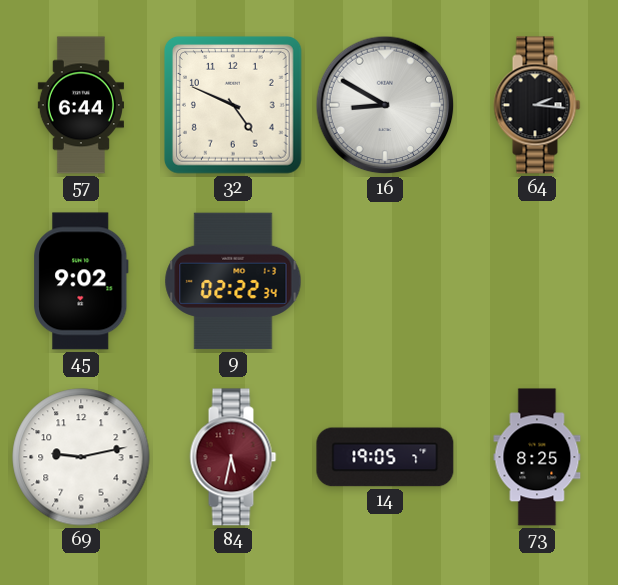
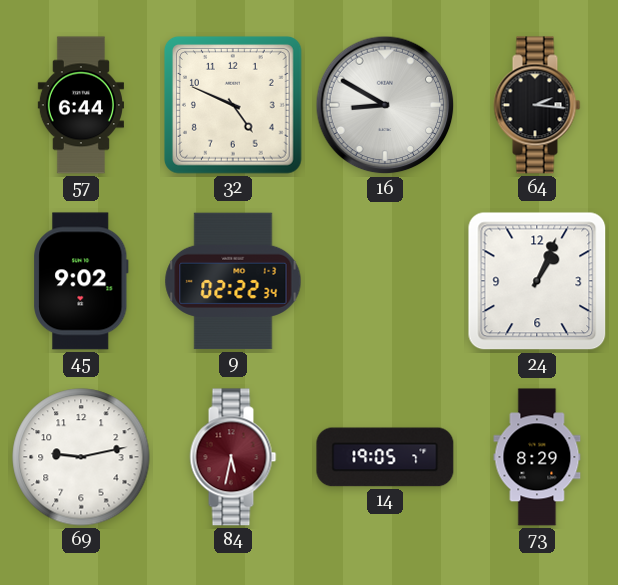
24: none -> 1:04 (537, 281)
73: 8:25 -> 8:29 (537, 457)
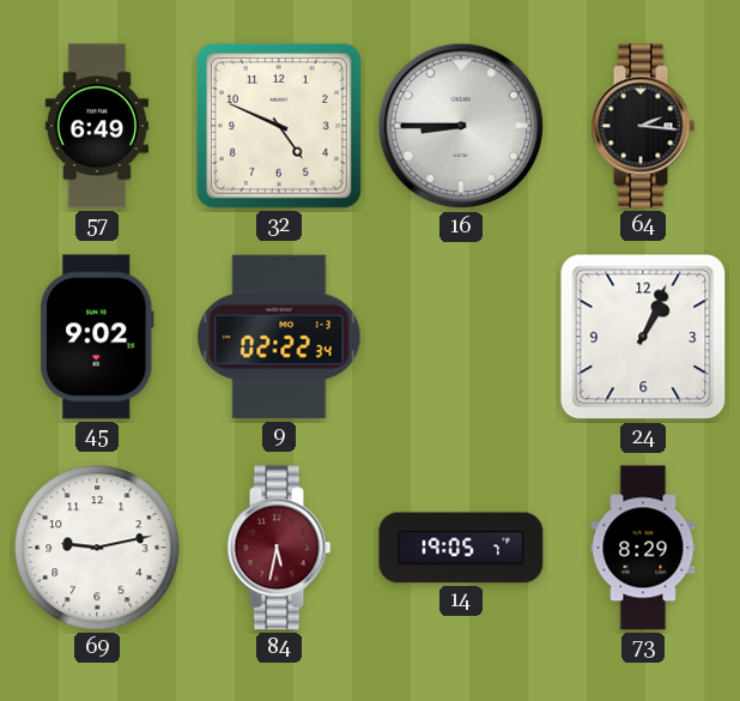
57: 6:44 -> 6:49 (97, 126)
16: 8:50 -> 8:45 (461, 126)
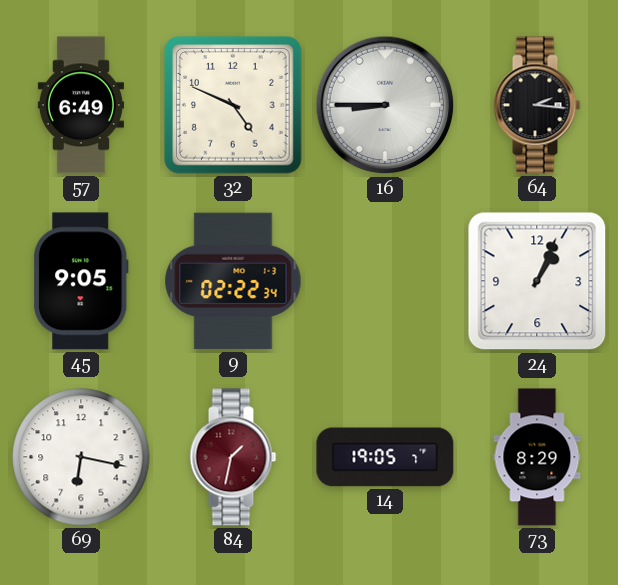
45: 9:02 -> 9:05 (81, 281)
69: 9:13 -> 6:17 (81, 457)
84: 5:32 -> 1:32 (233, 457)
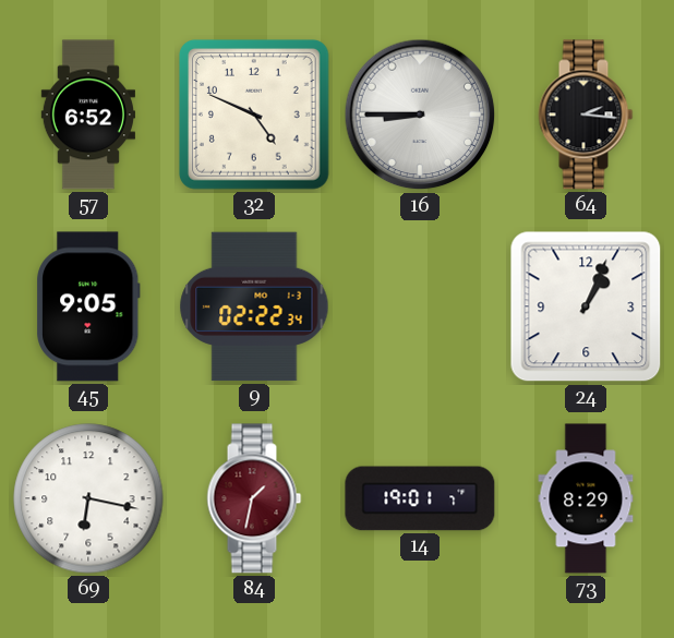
57: 6:49 -> 6:52 (88, 115)
14: 19:05 -> 19:01 (420, 498)
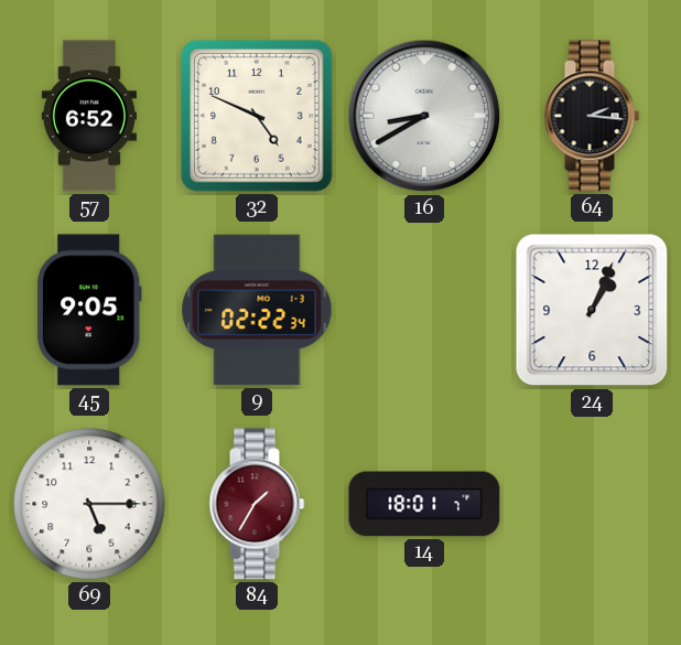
16: 8:45 -> 8:40 (424, 116)
69: 6:17 -> 5:15 (89, 504)
84: 1:32 -> 1:35 (257, 504)
14: 19:01 -> 18:01 (424, 504)
73: 8:29 -> none (586, 498)
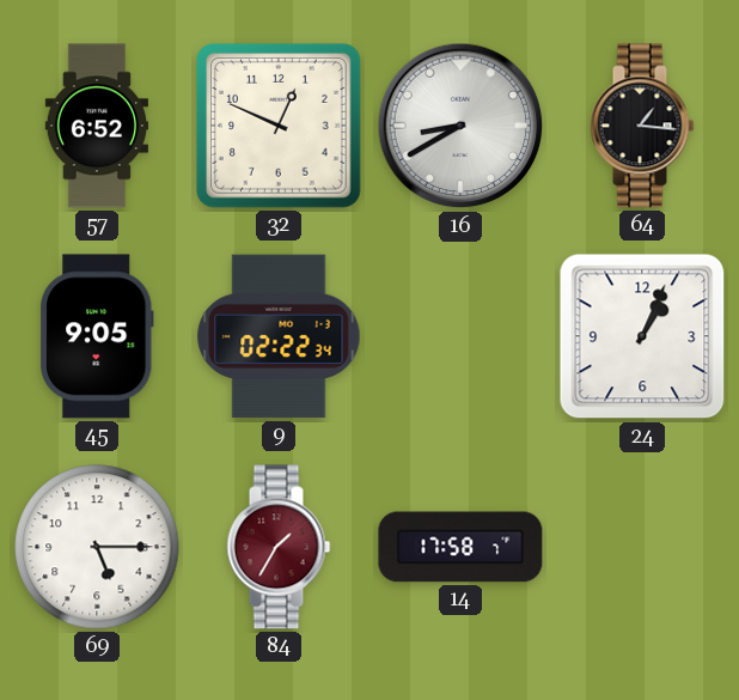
32: 4:49 -> 12:49 (280, 127)
64: 2:16 -> 1:16 (642, 126)
14: 18:01 -> 17:58 (460, 547)
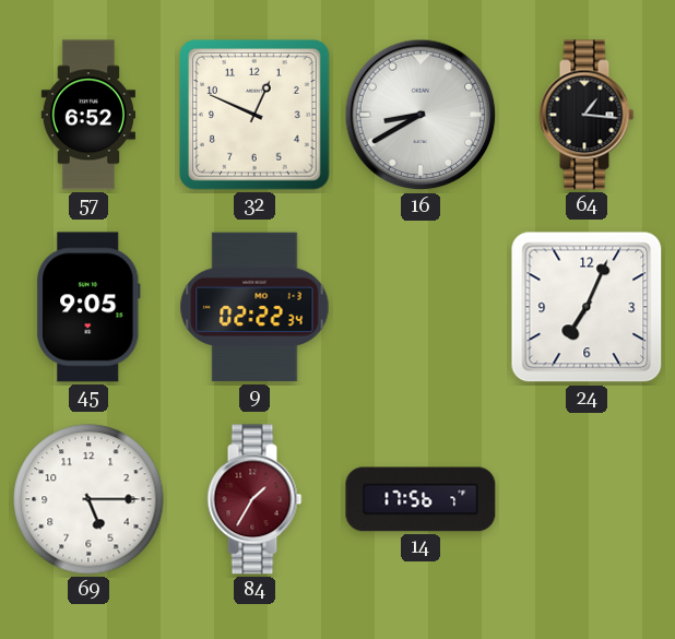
24: 1:04 -> 7:04 (587, 307)
14: 17:58 -> 17:56 (421, 499)
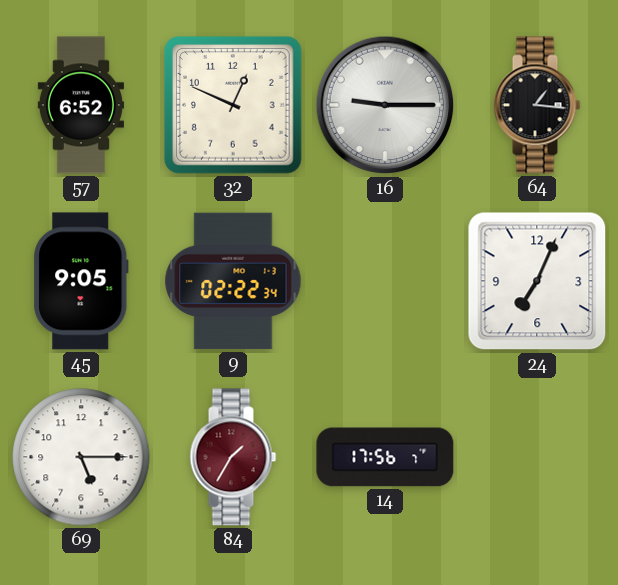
16: 8:40 -> 9:15 (385, 105)
